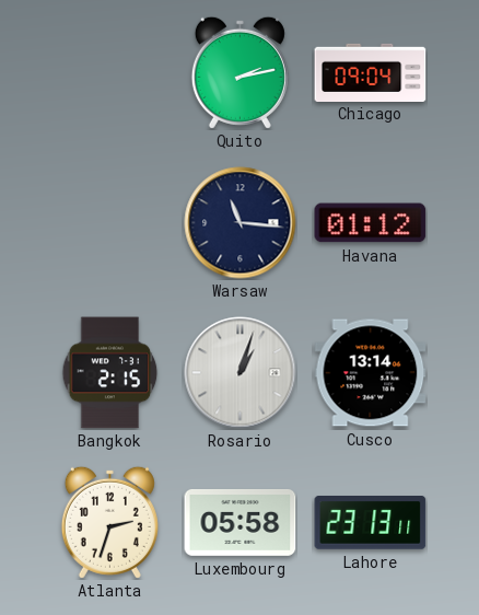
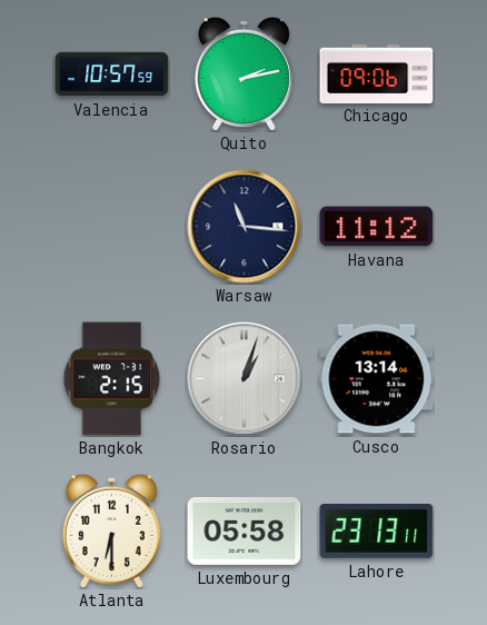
Valencia: none -> 10:57 (112, 75)
Chicago: 09:04 -> 09:06 (377, 73)
Havana: 01:12 -> 11:12 (377, 227)
Atlanta: 2:33 -> 6:30 (111, 530)
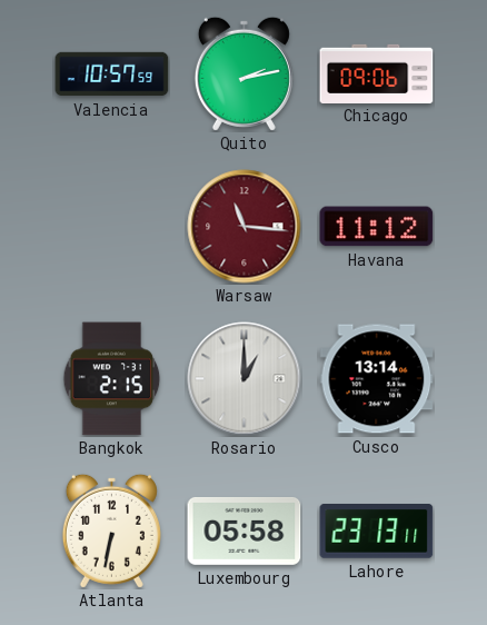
Warsaw dial: navy -> burgundy (245, 227)
Rosario: 1:03 -> 1:00 (245, 379)
Atlanta: 6:30 -> 6:32 (111, 530)
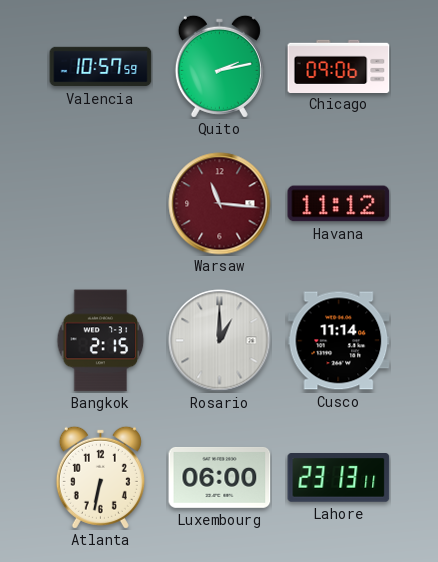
Cusco: 13:14 -> 11:14 (339, 341)
Luxembourg: 05:58 -> 06:00 (220, 477)
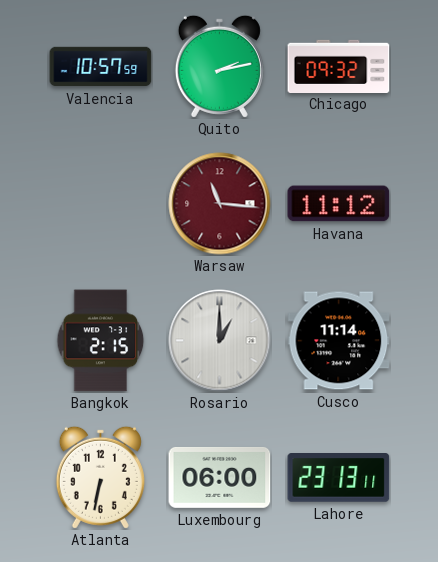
Chicago: 09:06 -> 09:32 (339, 66)
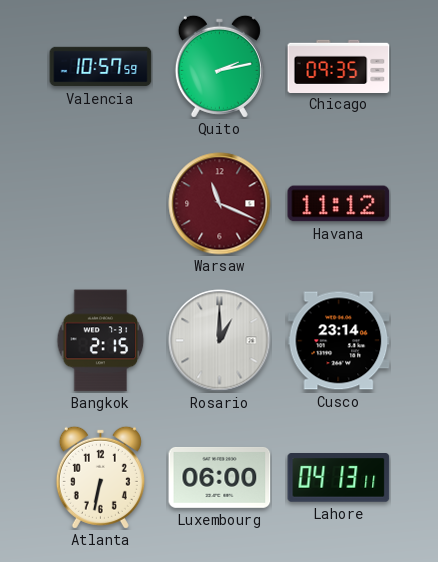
Chicago: 09:32 -> 09:35 (339, 66)
Warsaw: 11:16 -> 11:19 (220, 204)
Cusco: 11:14 -> 23:14 (339, 341)
Lahore: 23:13 -> 04:13 (339, 478)
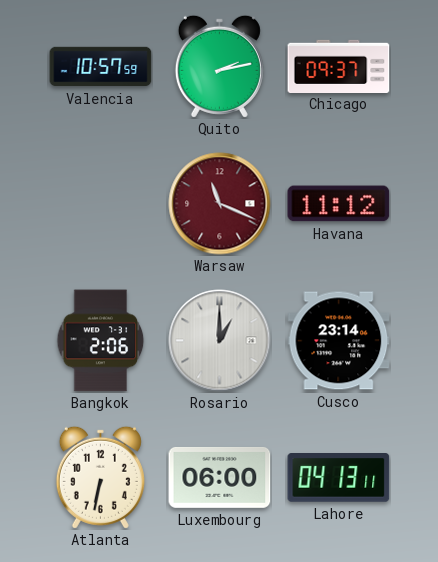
Chicago: 09:35 -> 09:37 (339, 66)
Bangkok: 2:15 -> 2:06 (101, 341)
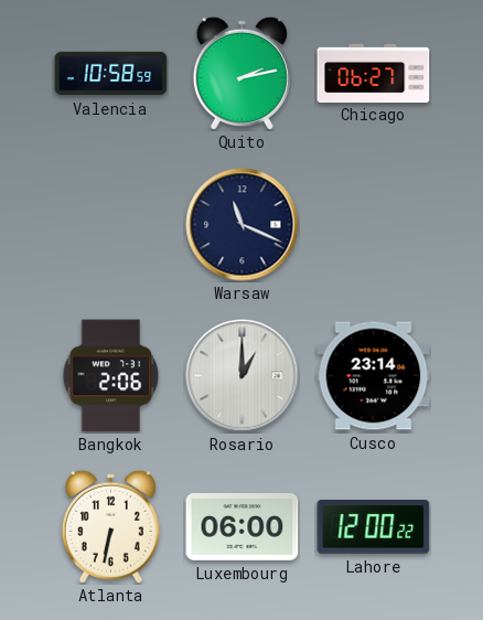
Valencia: 10:57 -> 10:58 (111, 74)
Chicago: 09:37 -> 06:27 (374, 73)
Warsaw dial: burgundy -> navy (243, 225)
Havana: 11:12 -> none (339, 204)
Lahore: 04:13 -> 12:00 (374, 527)
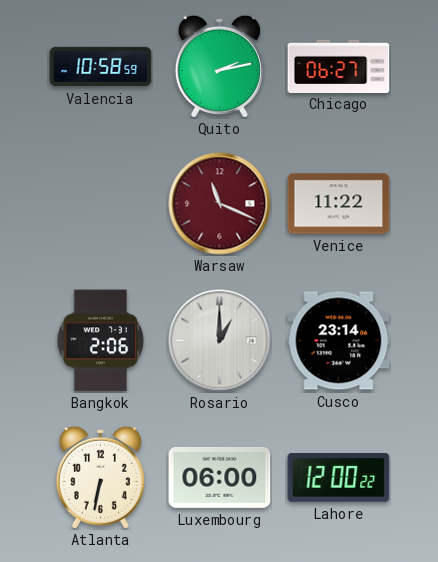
Warsaw dial: navy -> burgundy (220, 204)
Venice: none -> 11:22 (339, 204)
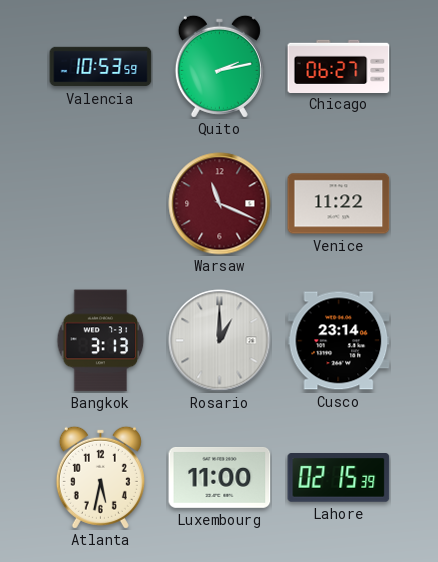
Valencia: 10:58 -> 10:53 (101, 67)
Bangkok: 2:06 -> 3:13 (101, 341)
Atlanta: 6:32 -> 5:32 (100, 477)
Luxembourg: 06:00 -> 11:00 (220, 477)
Lahore: 12:00 -> 02:15 (339, 478)
